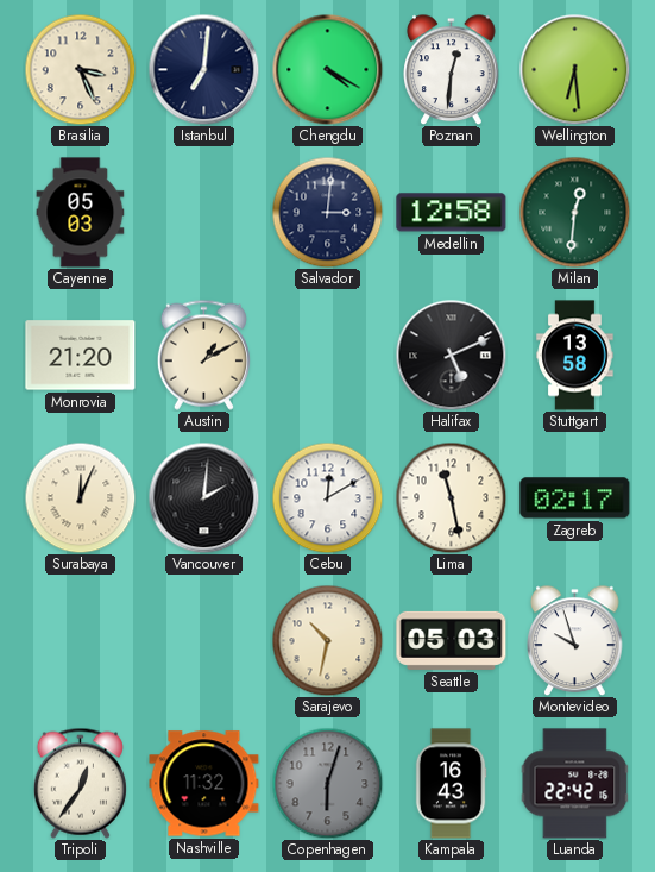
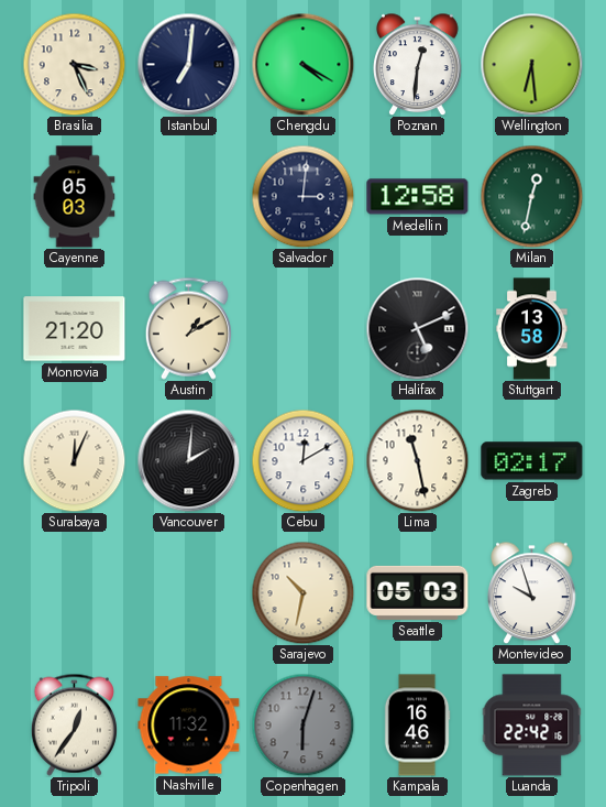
Milan: 12:31 -> 12:32 (531, 196)
Kampala: 16:43 -> 16:46 (417, 726)
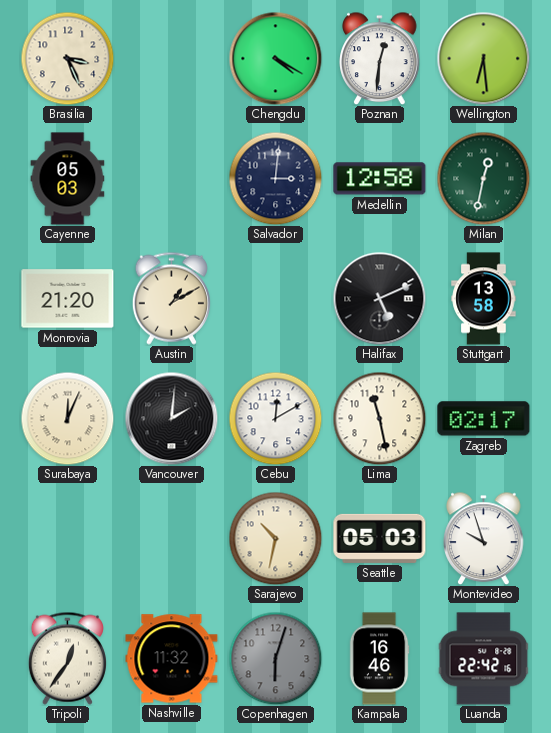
Istanbul: 7:01 -> none (188, 64)
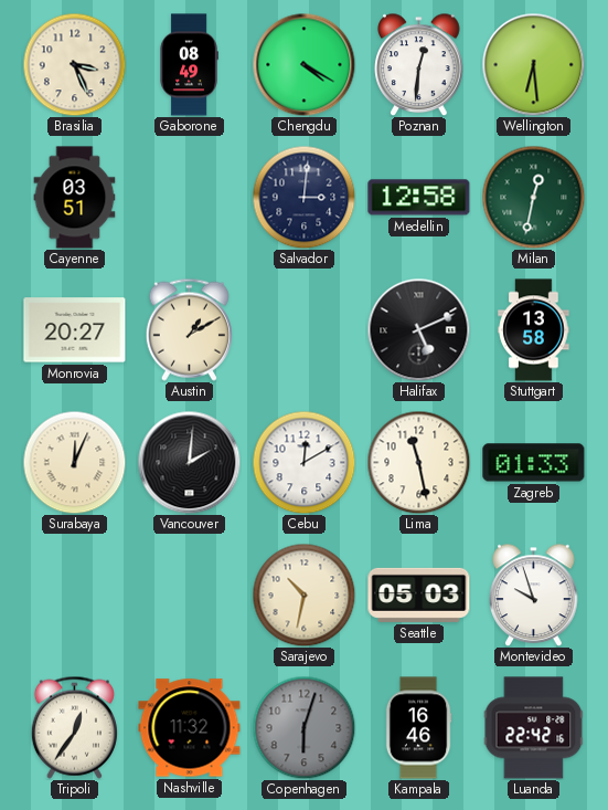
Gaborone: none -> 08:49 (189, 65)
Cayenne: 05:03 -> 03:51 (75, 198)
Monrovia: 21:20 -> 20:27 (75, 330)
Zagreb: 02:17 -> 01:33 (534, 463)
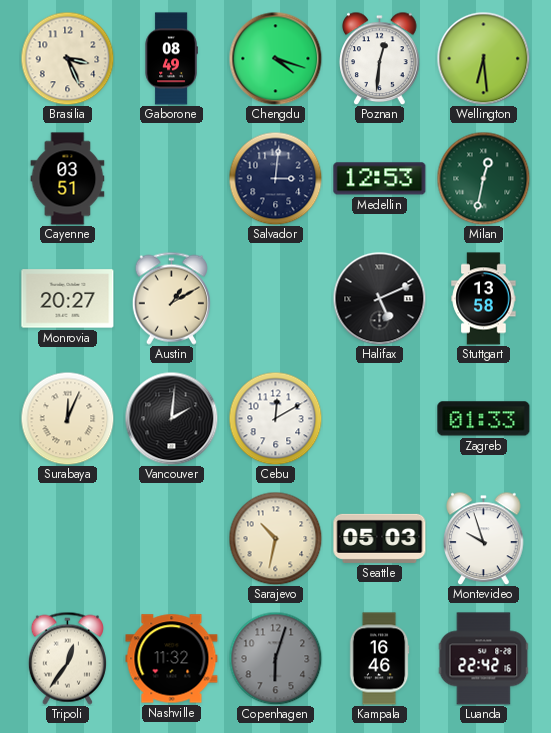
Chengdu: 4:20 -> 4:18 (275, 58)
Medellin: 12:58 -> 12:53 (380, 179)
Lima: 11:28 -> none (418, 462)
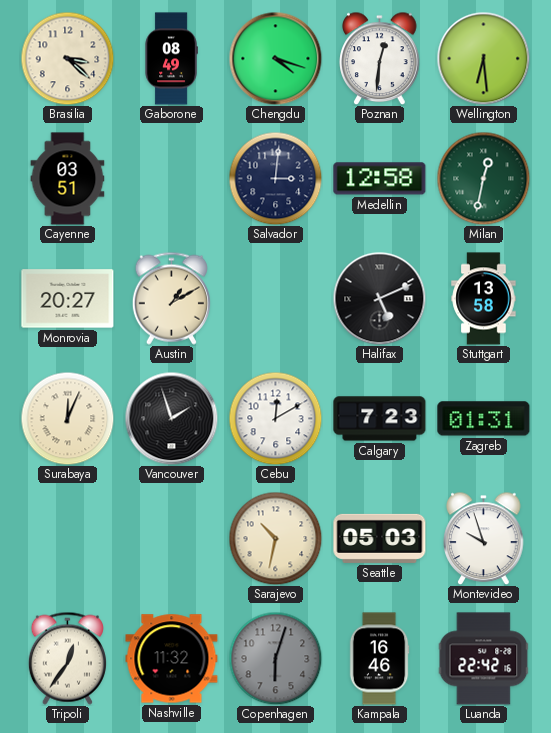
Brasilia: 3:26 -> 3:22 (67, 58)
Medellin: 12:53 -> 12:58 (380, 179)
Vancouver: 2:01 -> 1:57 (171, 418)
Calgary: none -> 7:23 (380, 419)
Zagreb: 01:33 -> 01:31 (484, 419)
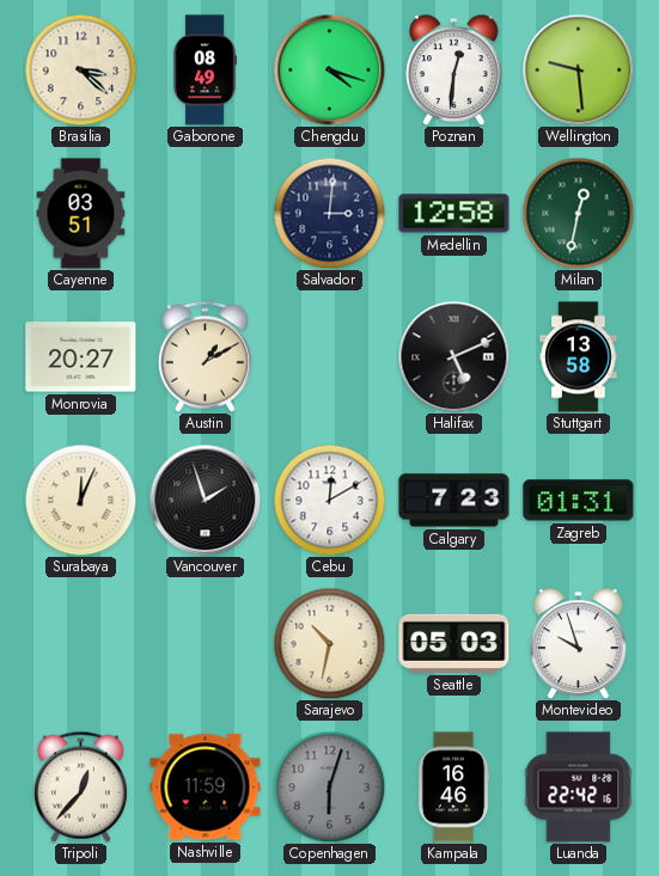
Wellington: 6:29 -> 9:29 (578, 69)
Tripoli: 12:36 -> 12:37 (80, 786)
Nashville: 11:32 -> 11:59 (206, 788)
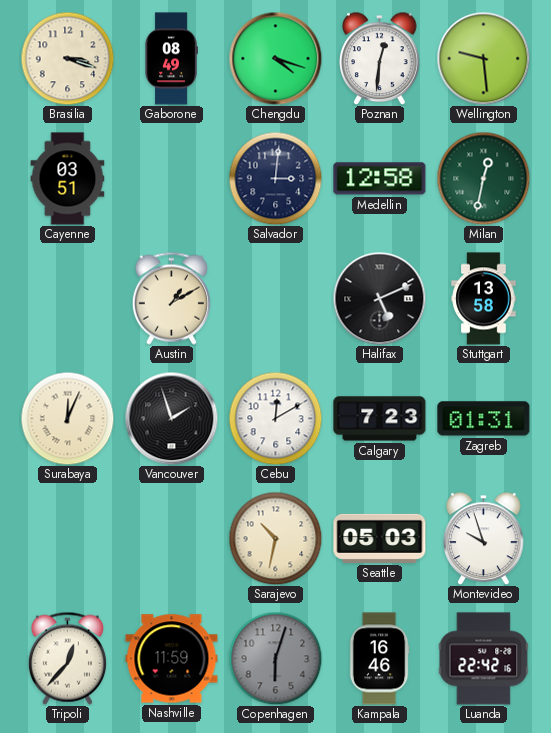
Brasilia: 3:22 -> 3:18 (67, 58)
Monrovia: 20:27 -> none (81, 357)
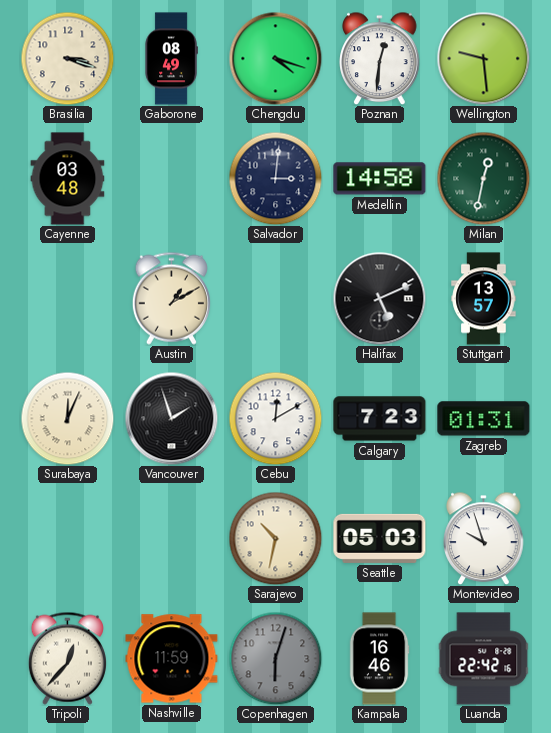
Cayenne: 03:51 -> 03:48 (68, 179)
Medellin: 12:58 -> 14:58 (380, 179)
Stuttgart: 13:58 -> 13:57 (484, 299)
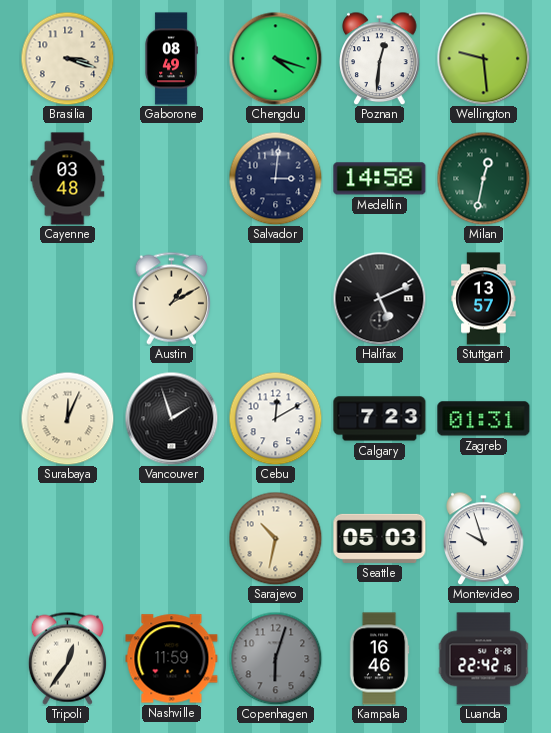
Tripoli: 12:37 -> 12:36 (67, 658)
